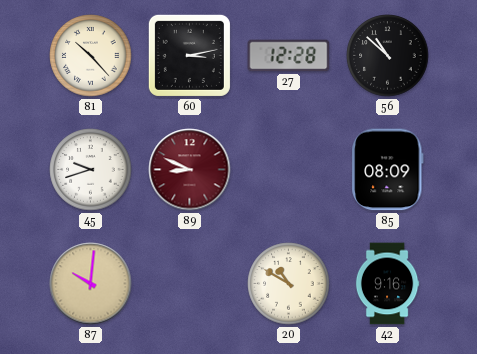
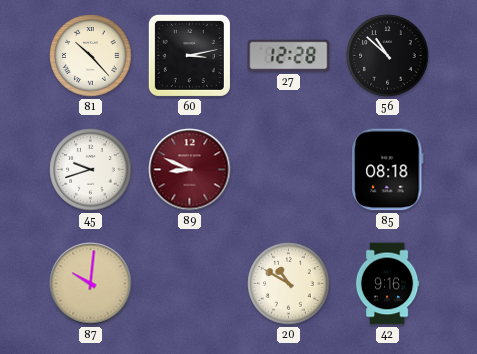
85: 08:09 -> 08:18 (388, 170)
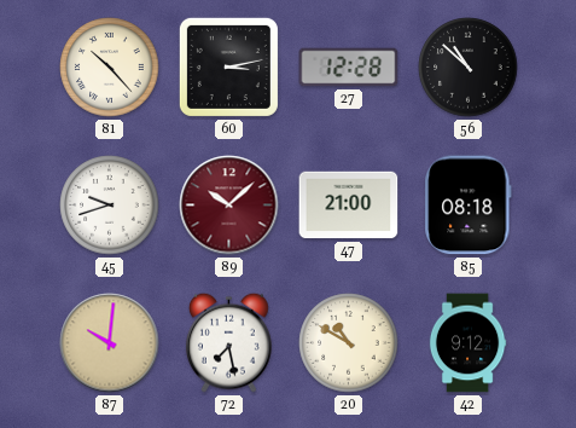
89: 8:49 -> 10:08 (229, 206)
47: none -> 21:00 (349, 206)
72: none -> 7:28 (228, 342)
42: 9:16 -> 9:12 (467, 343)
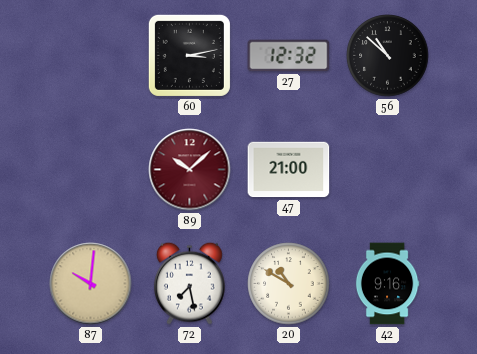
81: 10:23 -> none (110, 68)
27: 12:28 -> 12:32 (289, 56)
45: 9:42 -> none (110, 206)
85: 08:18 -> none (469, 206)
42: 9:12 -> 9:16 (387, 284)
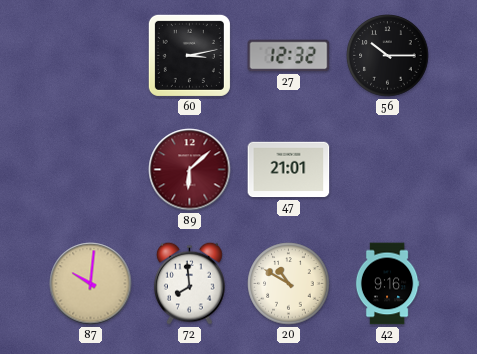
56: 10:52 -> 10:15 (388, 56)
89: 10:08 -> 6:08 (190, 170)
47: 21:00 -> 21:01 (289, 170)
72: 7:28 -> 7:59 (189, 283)
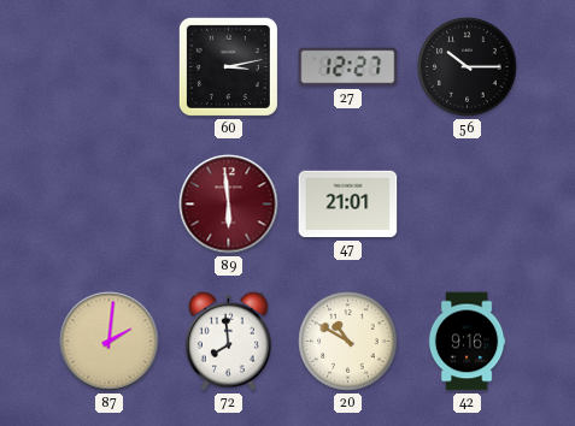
27: 12:32 -> 12:27 (348, 67)
89: 6:08 -> 5:59 (229, 205)
87: 10:01 -> 2:01 (110, 342)
